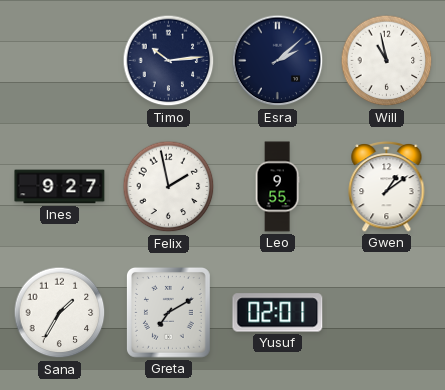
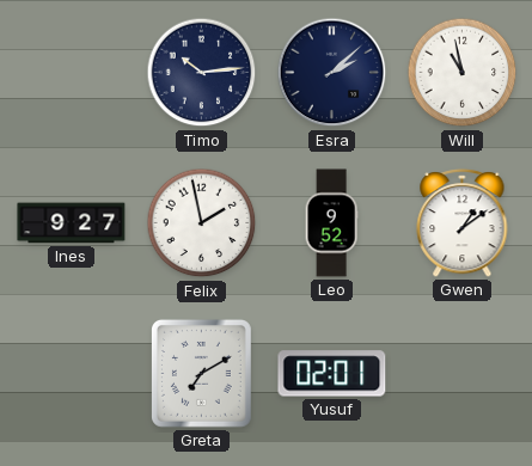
Leo: 9:55 -> 9:52 (331, 223)
Sana: 1:35 -> none (60, 313)
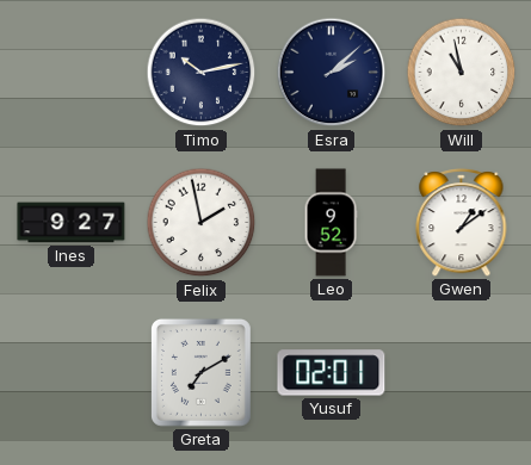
Timo: 10:14 -> 10:13 (202, 73)
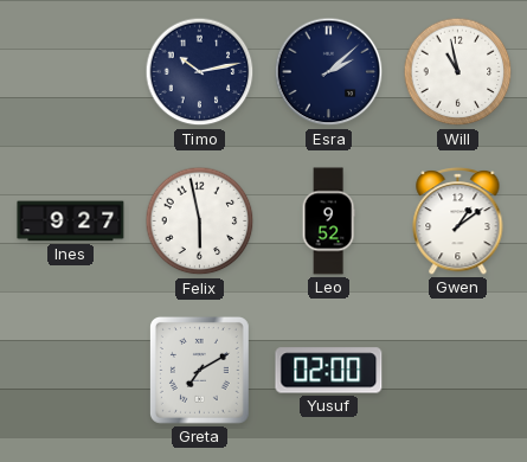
Felix: 1:58 -> 5:58 (200, 222)
Yusuf: 02:01 -> 02:00 (329, 371)
